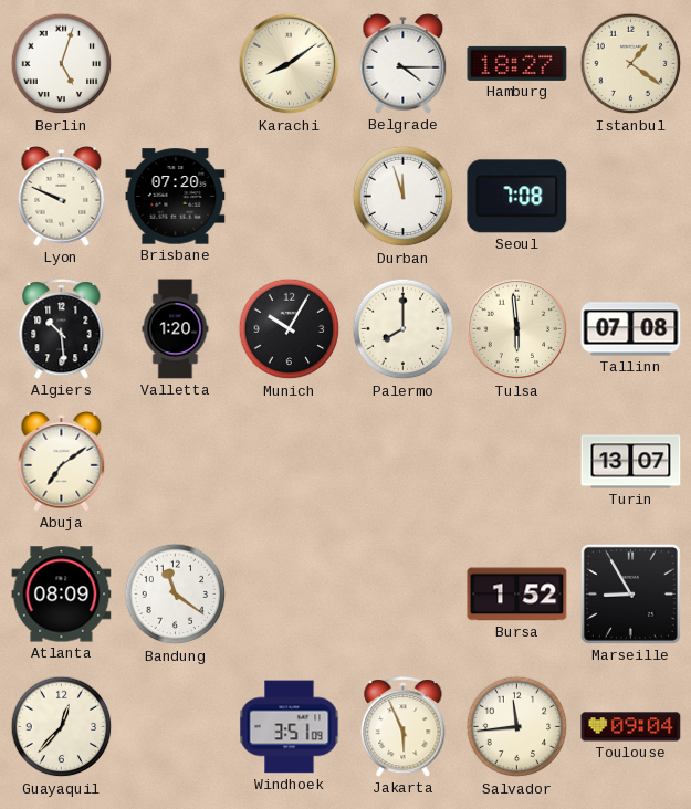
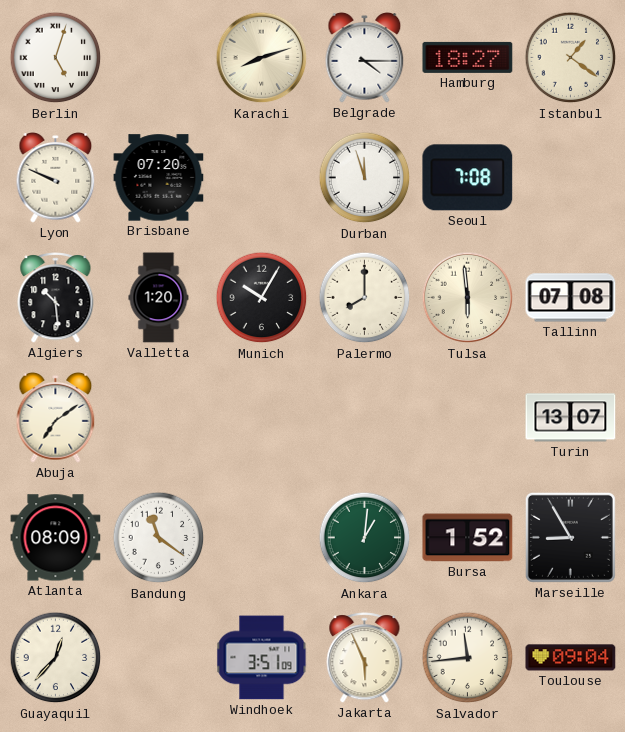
Karachi: 8:09 -> 8:12 (262, 58)
Ankara: none -> 1:01 (365, 538)
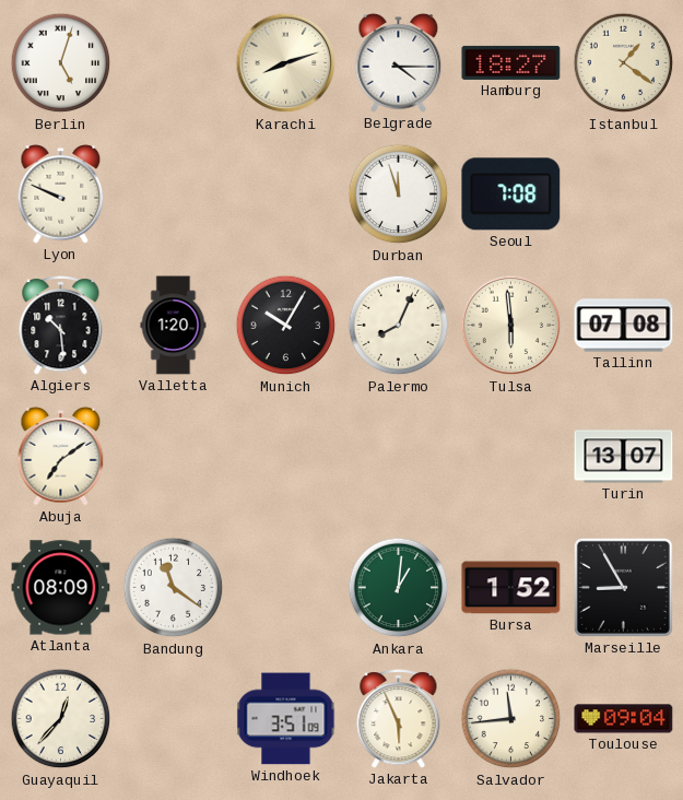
Brisbane: 07:20 -> none (159, 178)
Palermo: 8:00 -> 8:04 (399, 326)
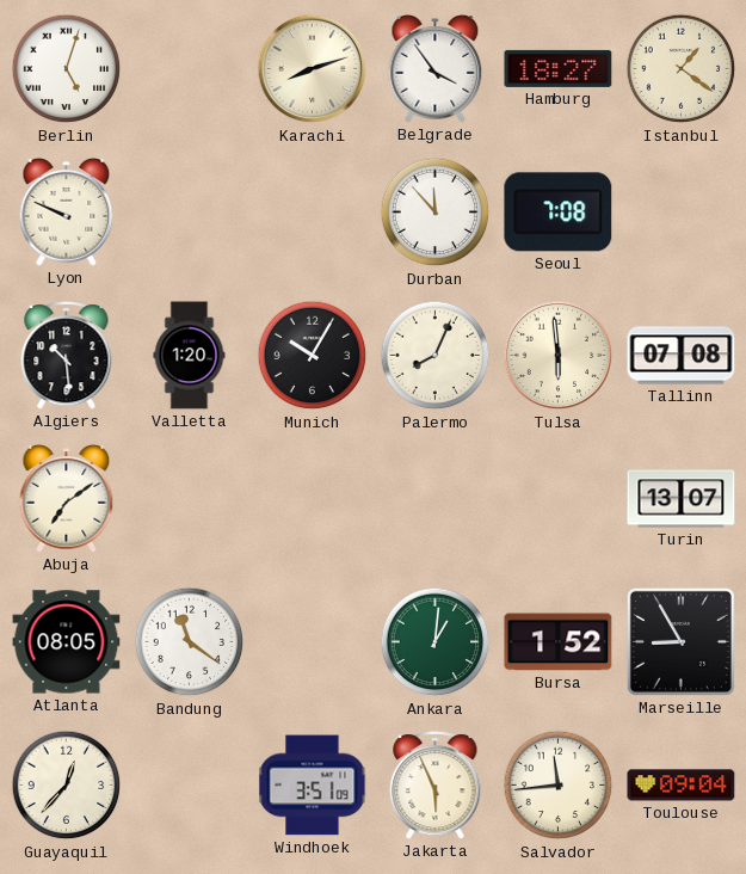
Belgrade: 4:15 -> 3:54 (436, 69)
Durban: 11:57 -> 11:53 (436, 213)
Atlanta: 08:09 -> 08:05 (67, 642)
